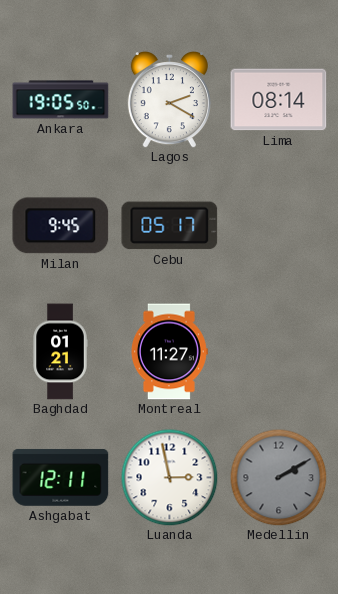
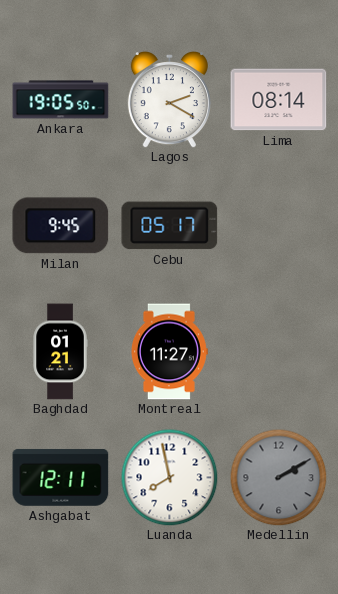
Luanda: 2:58 -> 7:58 (169, 477)
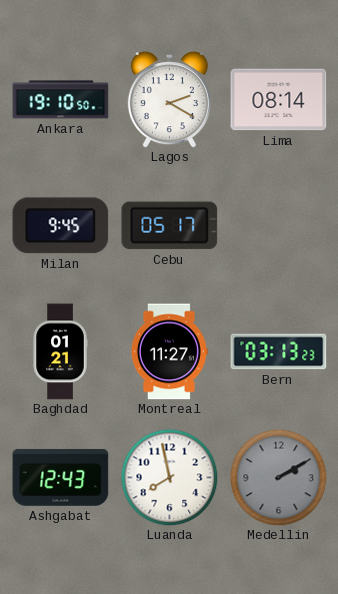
Ankara: 19:05 -> 19:10 (61, 100)
Bern: none -> 03:13 (279, 352)
Ashgabat: 12:11 -> 12:43 (61, 477)
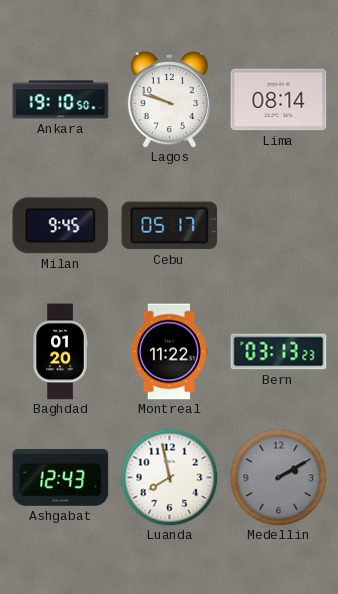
Lagos: 2:20 -> 9:48 (169, 100)
Baghdad: 01:21 -> 01:20 (60, 352)
Montreal: 11:27 -> 11:22 (169, 352)
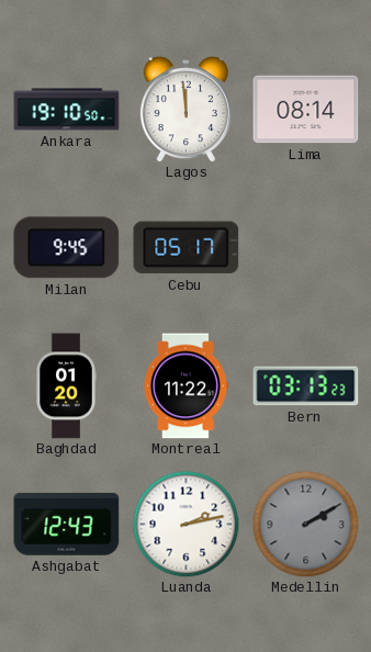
Lagos: 9:48 -> 11:59 (185, 110)
Luanda: 7:58 -> 2:13 (185, 524)
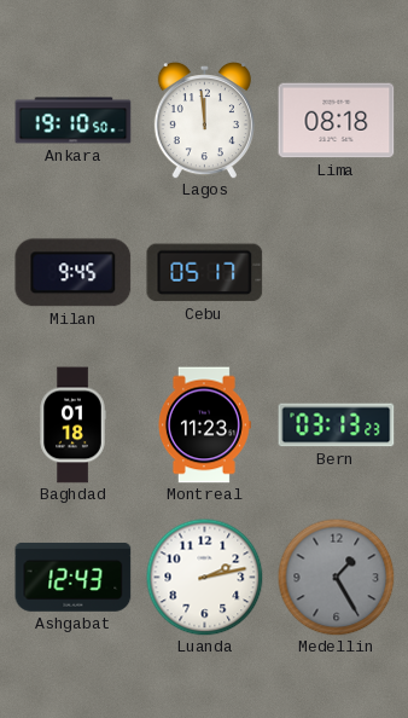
Lima: 08:14 -> 08:18 (337, 121)
Baghdad: 01:20 -> 01:18 (72, 425)
Montreal: 11:22 -> 11:23 (204, 425)
Medellin: 2:10 -> 1:25 (336, 577)
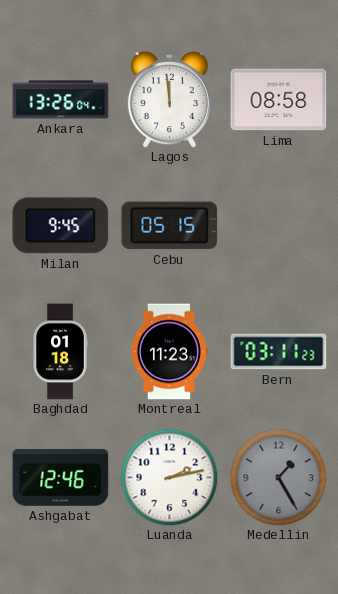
Ankara: 19:10 -> 13:26 (61, 100)
Lima: 08:18 -> 08:58 (279, 100)
Cebu: 05:17 -> 05:15 (170, 226)
Bern: 03:13 -> 03:11 (279, 352)
Ashgabat: 12:43 -> 12:46 (61, 477)
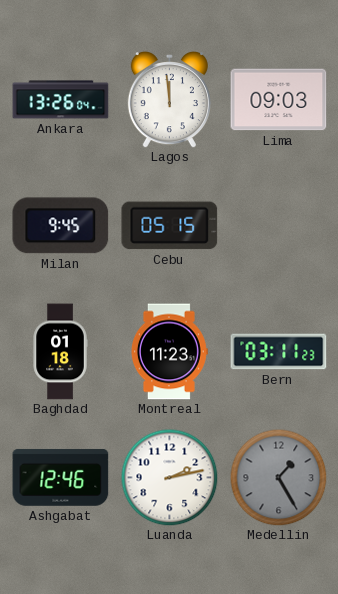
Lima: 08:58 -> 09:03 (279, 100)
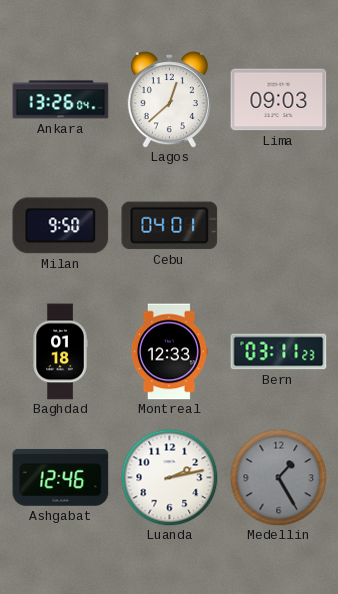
Lagos: 11:59 -> 12:38 (169, 100)
Milan: 9:45 -> 9:50 (61, 226)
Cebu: 05:15 -> 04:01 (170, 226)
Montreal: 11:23 -> 12:33 (169, 352)
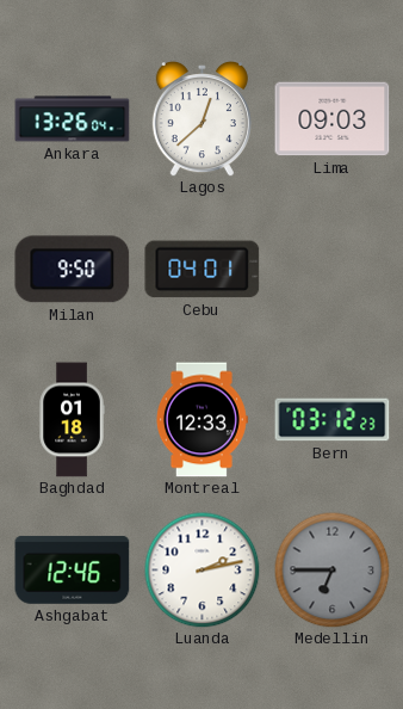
Bern: 03:11 -> 03:12 (333, 420)
Medellin: 1:25 -> 6:45 (331, 569)
